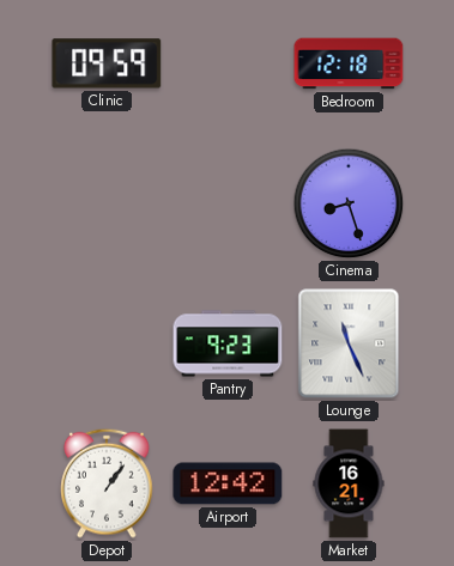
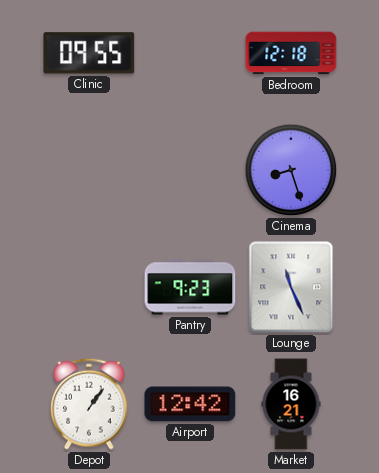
Clinic: 09:59 -> 09:55 (89, 53)
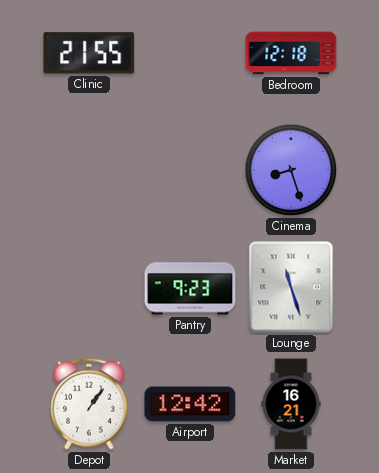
Clinic: 09:55 -> 21:55 (89, 53)
Lounge: 11:26 -> 11:27 (291, 287)
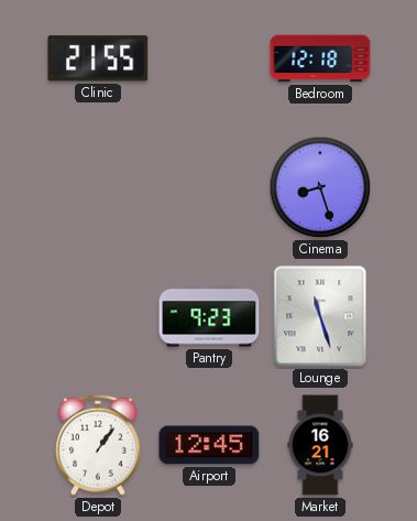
Airport: 12:42 -> 12:45 (209, 445)
